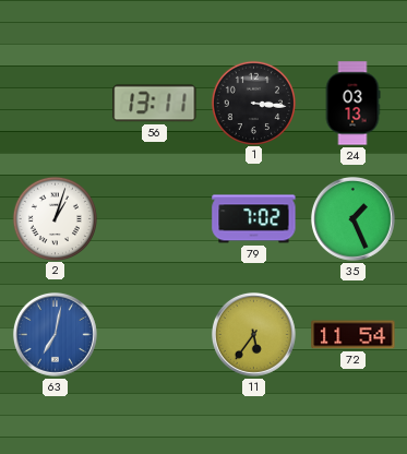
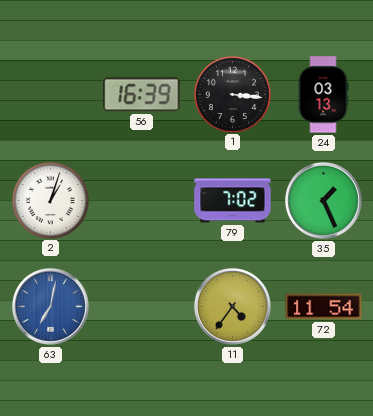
56: 13:11 -> 16:39 (142, 95)
11: 5:36 -> 4:36 (232, 306)
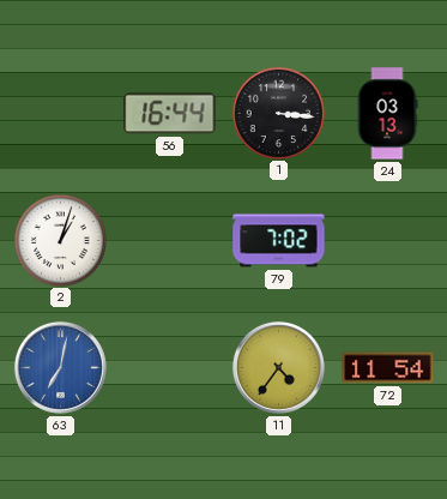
56: 16:39 -> 16:44 (170, 114)
35: 1:26 -> none (323, 200)
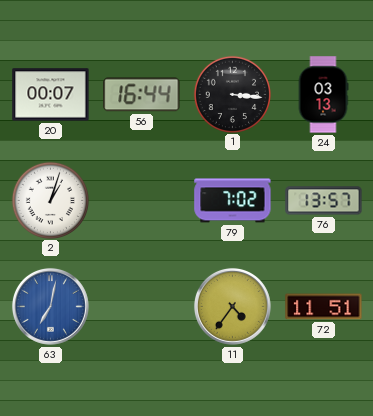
20: none -> 00:07 (51, 95)
76: none -> 13:57 (324, 201)
72: 11:54 -> 11:51 (324, 307)
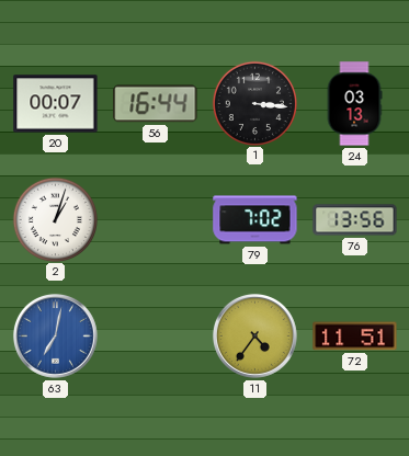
76: 13:57 -> 13:56 (355, 220)
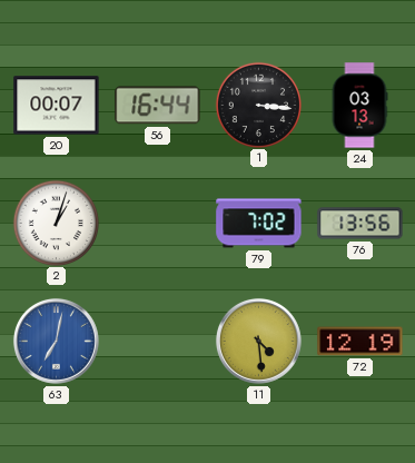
11: 4:36 -> 4:29 (258, 341)
72: 11:51 -> 12:19 (360, 342)
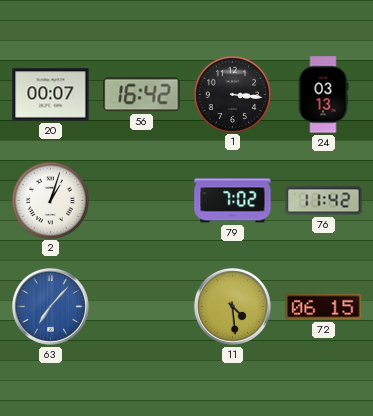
56: 16:44 -> 16:42 (142, 95)
76: 13:56 -> 11:42 (324, 201)
63: 7:02 -> 7:07 (50, 306)
72: 12:19 -> 06:15 (324, 307)
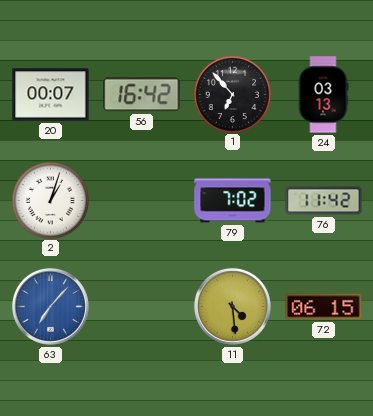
1: 3:16 -> 6:53 (232, 94)
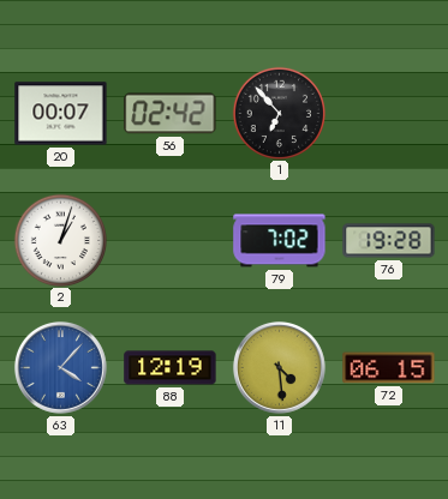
56: 16:42 -> 02:42 (171, 114)
24: 03:13 -> none (323, 95)
76: 11:42 -> 19:28 (389, 241)
63: 7:07 -> 4:07 (60, 367)
88: none -> 12:19 (171, 368)
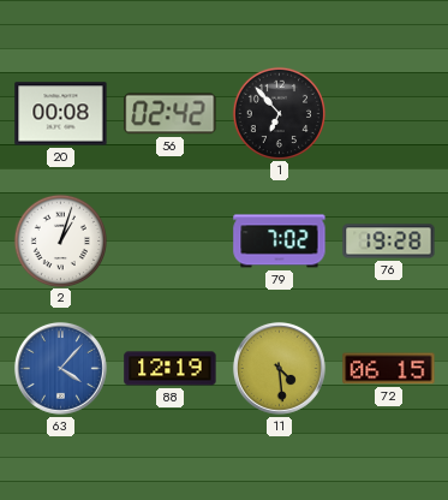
20: 00:07 -> 00:08 (61, 114)
